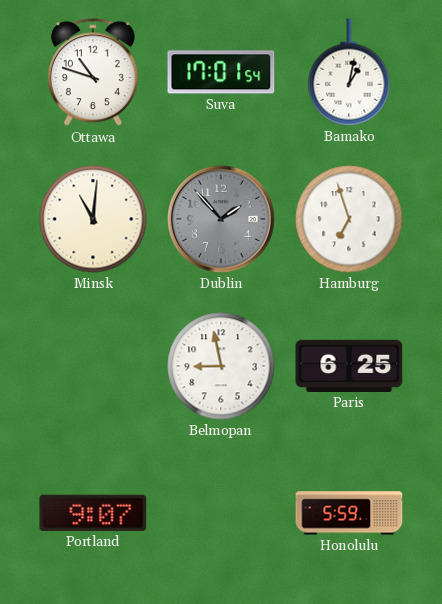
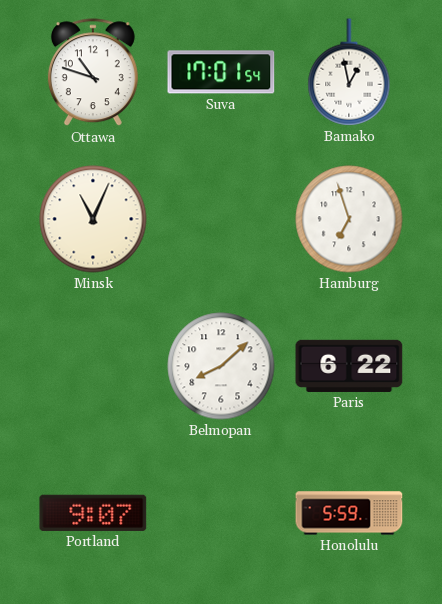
Bamako: 1:02 -> 12:58 (349, 72)
Minsk: 11:01 -> 11:04 (93, 219)
Dublin: 1:53 -> none (222, 220)
Belmopan: 8:58 -> 8:08 (221, 366)
Paris: 6:25 -> 6:22 (349, 366)
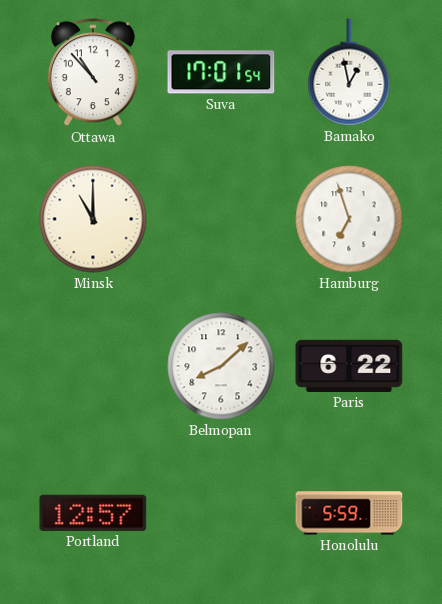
Ottawa: 10:48 -> 10:53 (93, 73)
Minsk: 11:04 -> 11:00 (93, 219)
Portland: 9:07 -> 12:57 (93, 513)
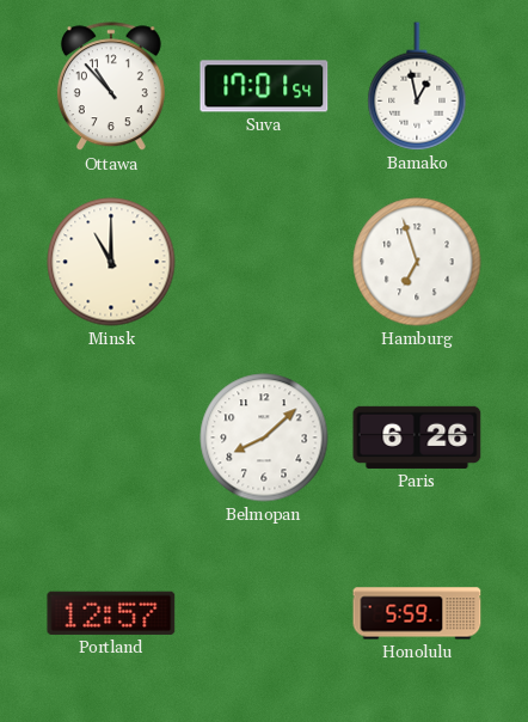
Paris: 6:22 -> 6:26 (417, 438)
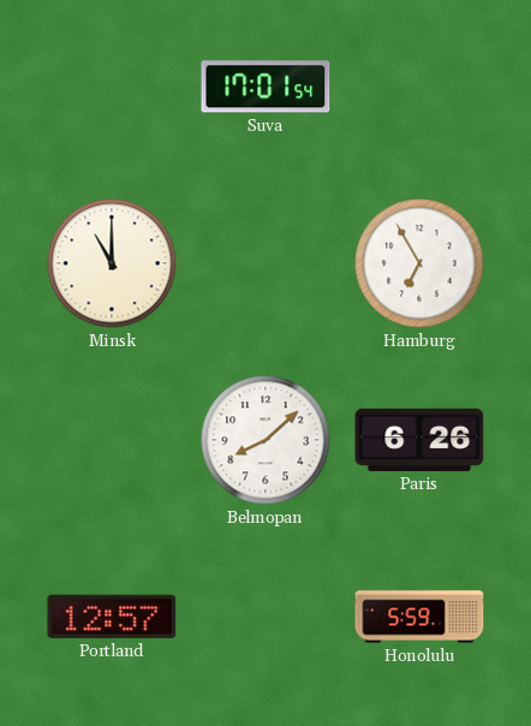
Ottawa: 10:53 -> none (111, 87)
Bamako: 12:58 -> none (417, 86)
Hamburg: 6:57 -> 6:55 (419, 263)
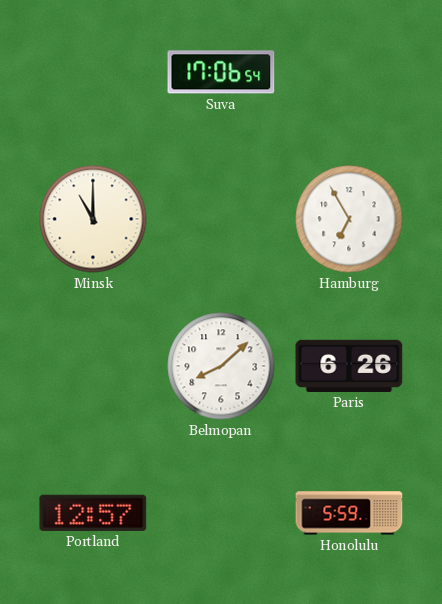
Suva: 17:01 -> 17:06 (221, 72)
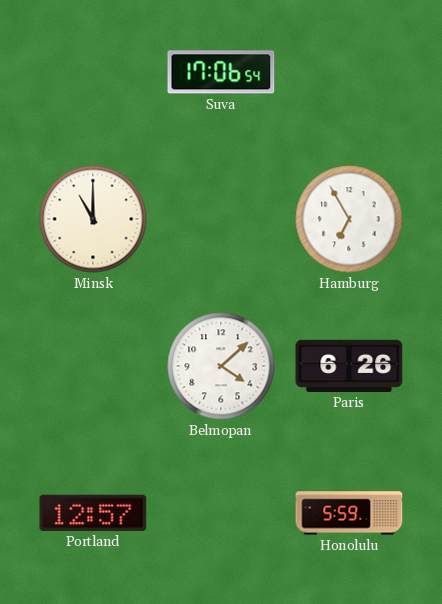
Belmopan: 8:08 -> 4:08 (221, 366)
